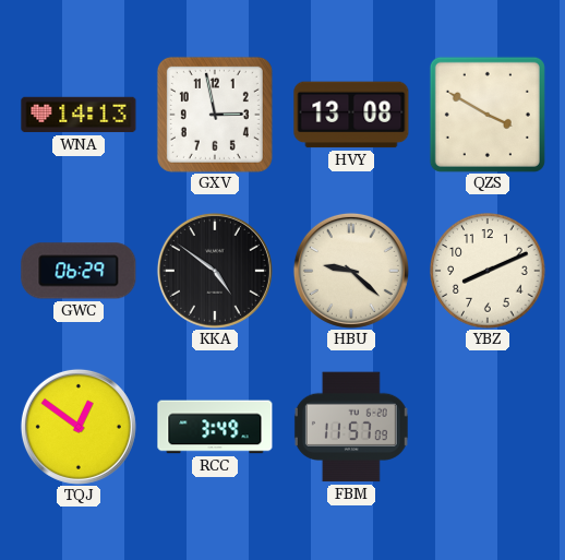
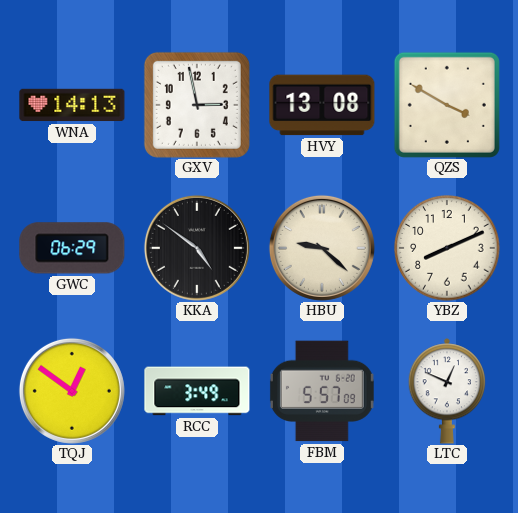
FBM: 11:57 -> 5:57 (322, 391)
LTC: none -> 12:49 (447, 391)
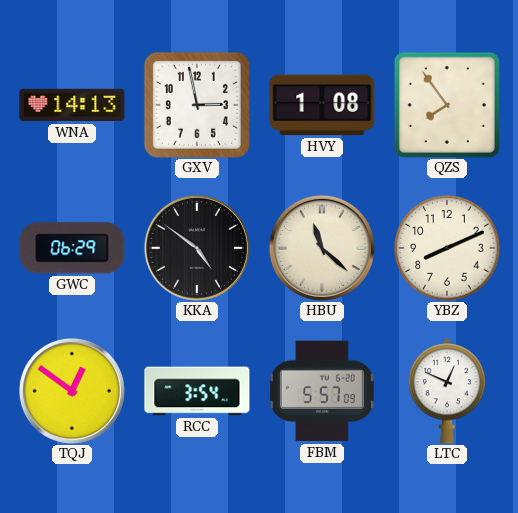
HVY: 13:08 -> 1:08 (322, 105)
QZS: 3:50 -> 7:54 (447, 105)
HBU: 9:22 -> 11:22 (322, 248)
RCC: 3:49 -> 3:54 (197, 391)
